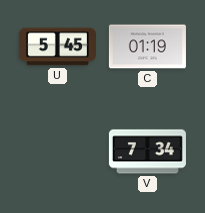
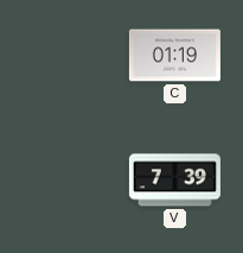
U: 5:45 -> none (57, 47)
V: 7:34 -> 7:39 (174, 181)
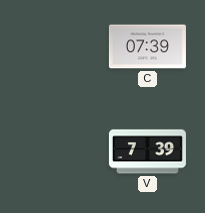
C: 01:19 -> 07:39 (147, 47)
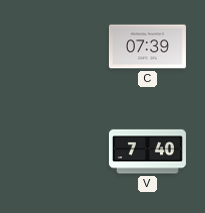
V: 7:39 -> 7:40 (147, 152)
